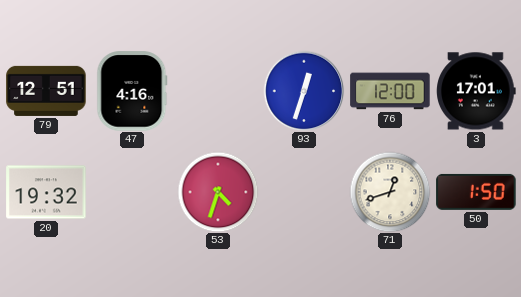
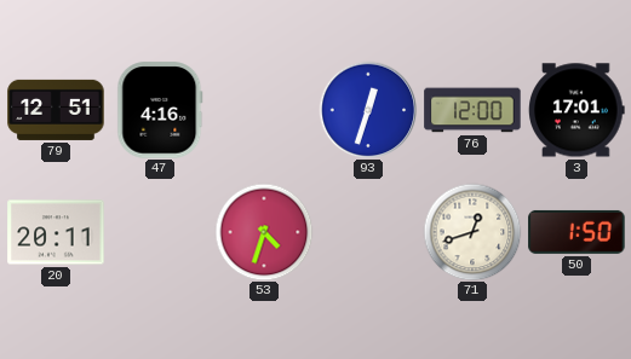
20: 19:32 -> 20:11 (56, 232)
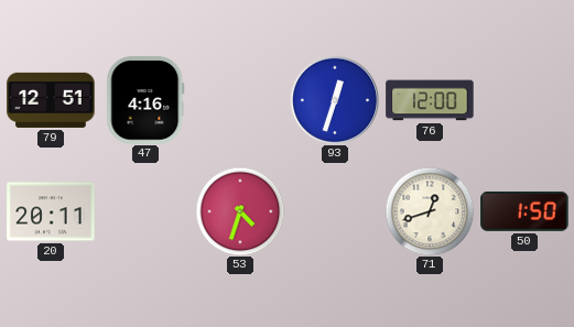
3: 17:01 -> none (576, 110)
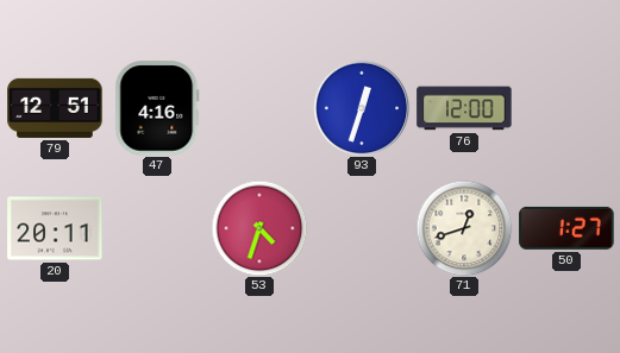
50: 1:50 -> 1:27 (566, 228)
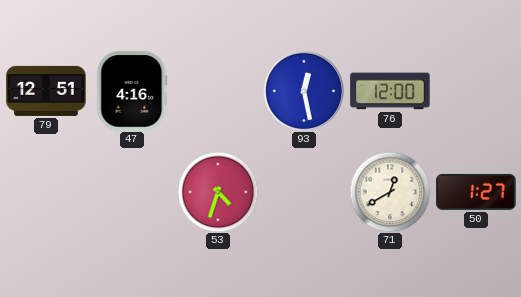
93: 12:33 -> 12:28 (304, 91)
20: 20:11 -> none (55, 228)
71: 12:42 -> 12:40 (390, 192)
